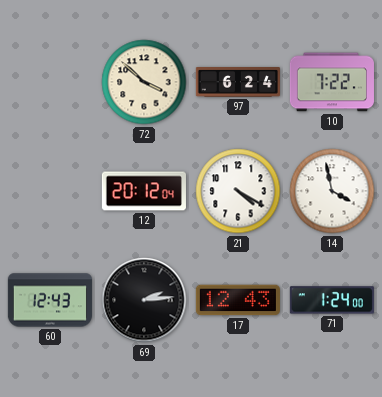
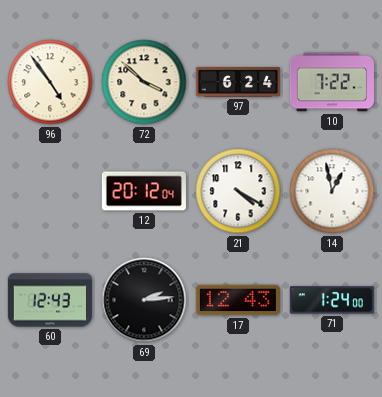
96: none -> 4:54 (50, 82)
14: 3:58 -> 12:58 (332, 191)
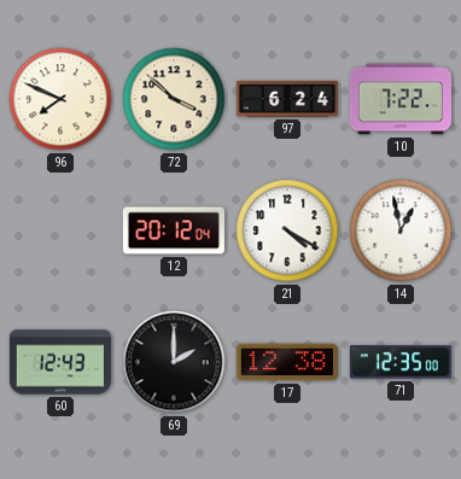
96: 4:54 -> 7:49 (60, 99)
69: 2:14 -> 2:00 (174, 362)
17: 12:43 -> 12:38 (287, 362)
71: 1:24 -> 12:35 (401, 362)
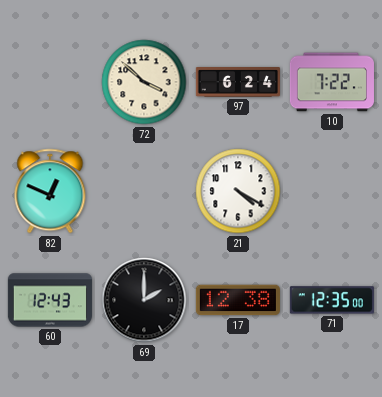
96: 7:49 -> none (60, 99)
82: none -> 12:49 (50, 191)
12: 20:12 -> none (174, 230)
14: 12:58 -> none (401, 230)
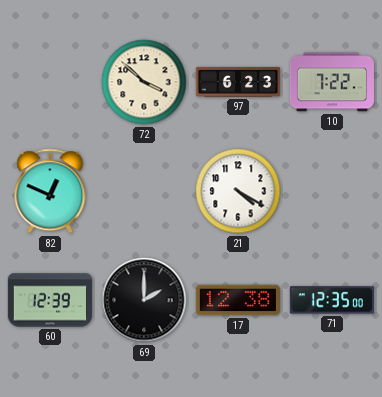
97: 6:24 -> 6:23 (238, 82)
60: 12:43 -> 12:39 (50, 300)
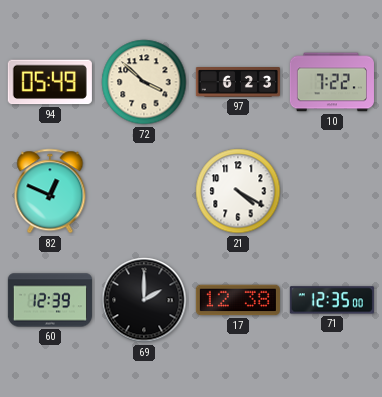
94: none -> 05:49 (50, 82)
